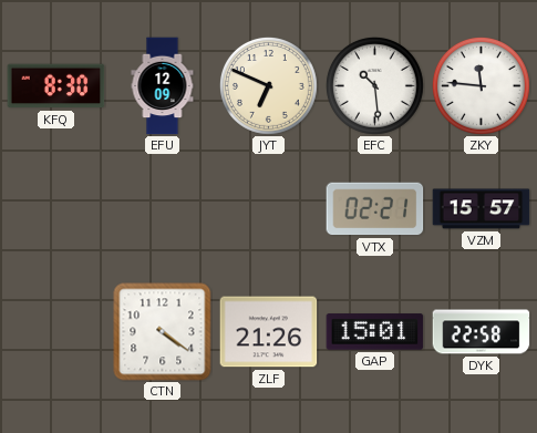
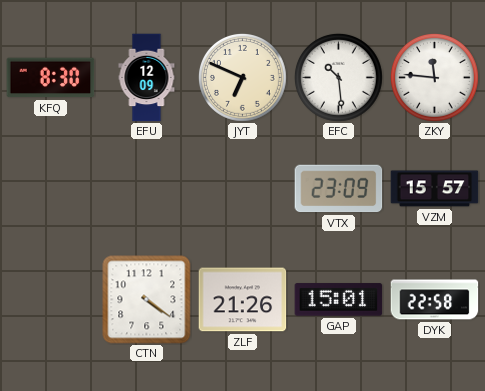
VTX: 02:21 -> 23:09 (339, 189)
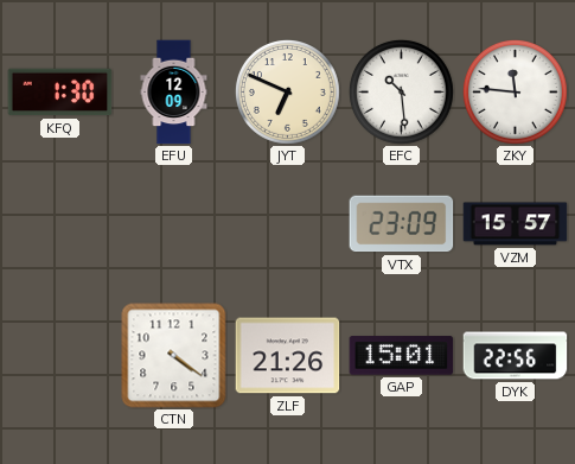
KFQ: 8:30 -> 1:30 (60, 93)
DYK: 22:58 -> 22:56 (516, 356)
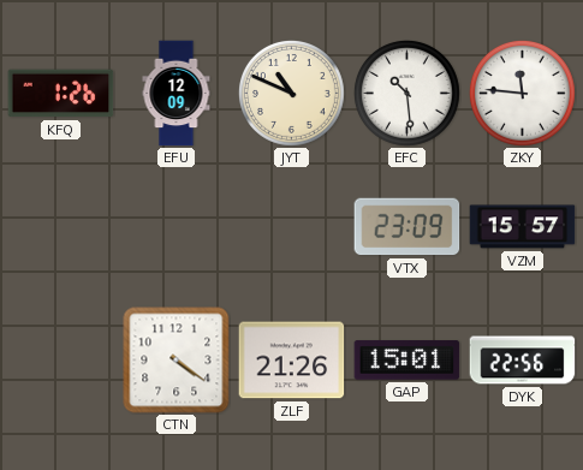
KFQ: 1:30 -> 1:26 (61, 94)
JYT: 6:49 -> 10:49 (291, 93)
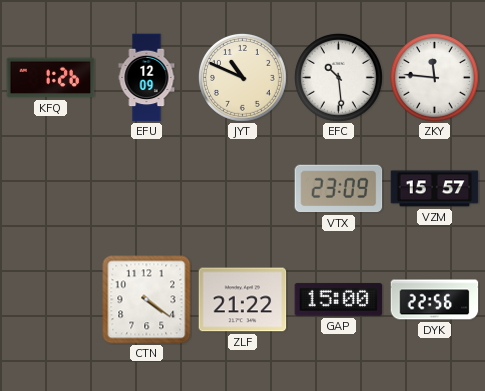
ZLF: 21:26 -> 21:22 (243, 300)
GAP: 15:01 -> 15:00 (339, 300)
